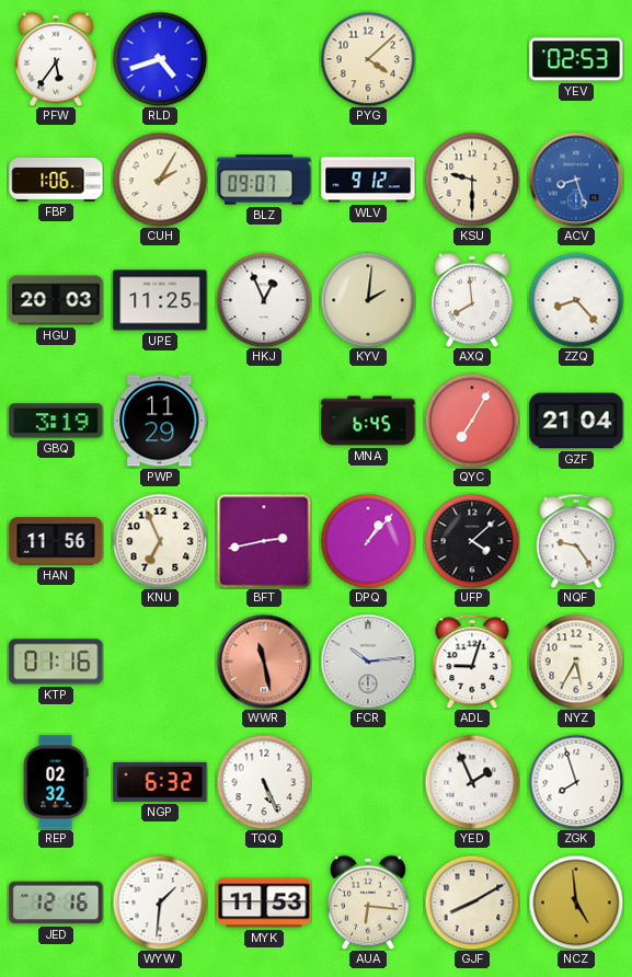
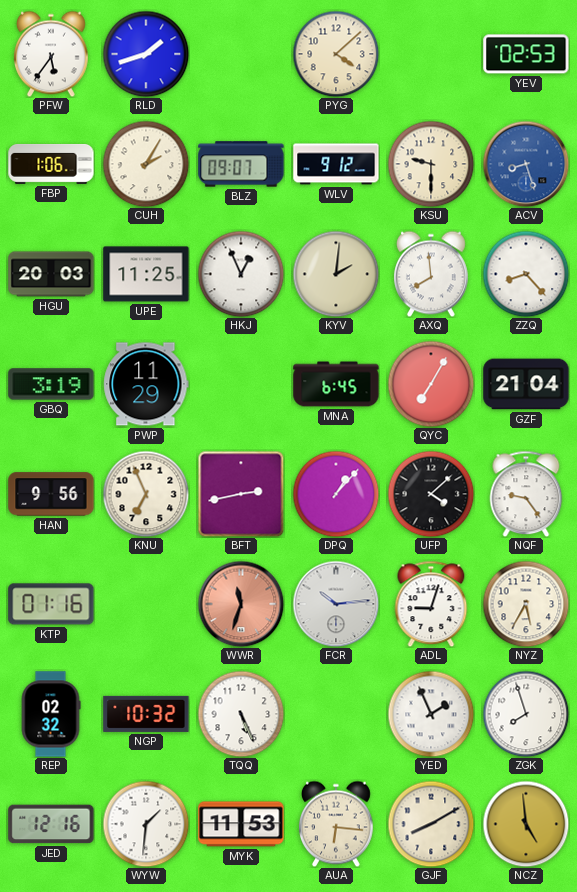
RLD: 4:42 -> 1:42 (146, 54)
HAN: 11:56 -> 9:56 (51, 494)
WWR: 11:28 -> 11:33 (241, 604)
NGP: 6:32 -> 10:32 (146, 714)
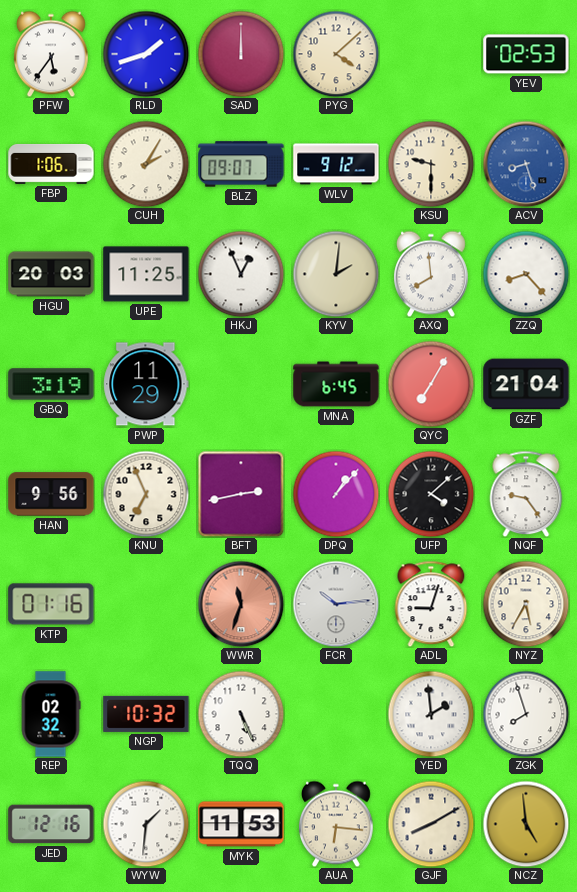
SAD: none -> 12:00 (241, 54)
YED: 1:56 -> 1:59 (431, 714)
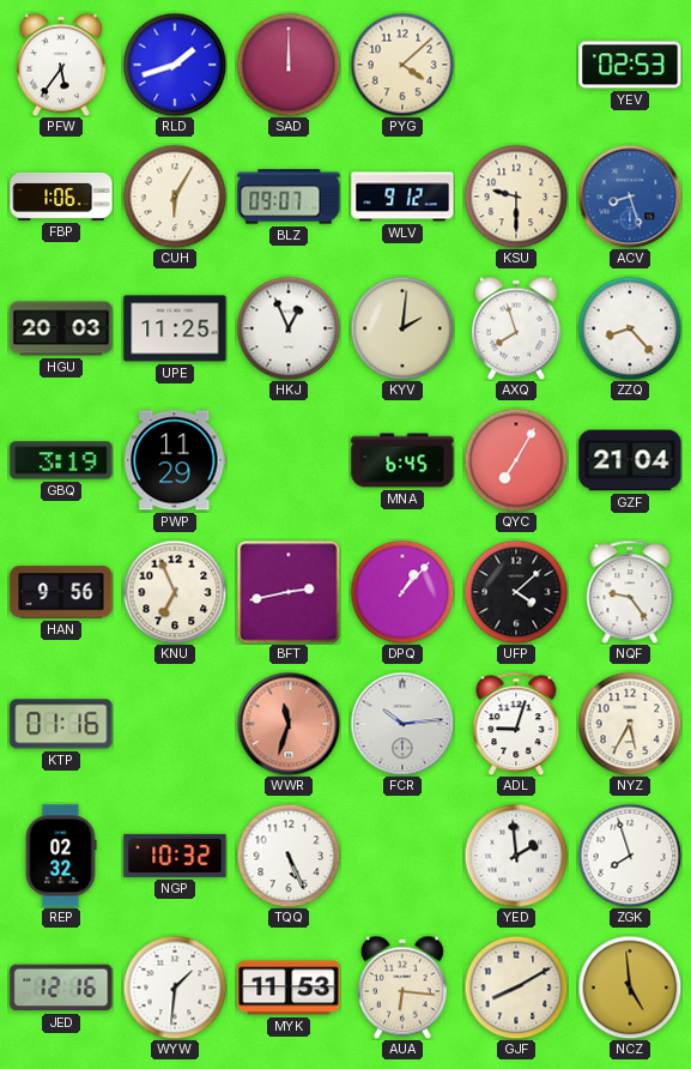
CUH: 2:05 -> 6:05 (175, 197)
AXQ: 7:59 -> 7:57 (516, 328)
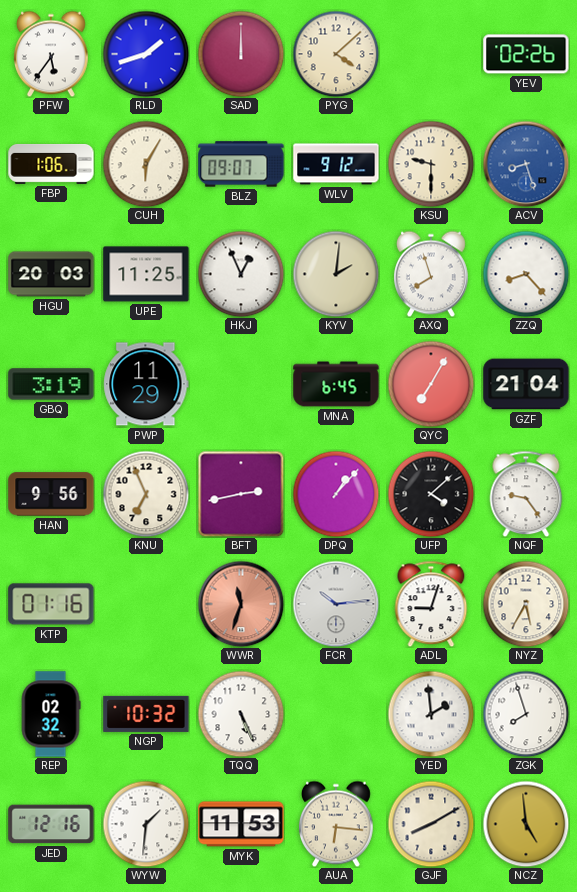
YEV: 02:53 -> 02:26 (526, 54)
